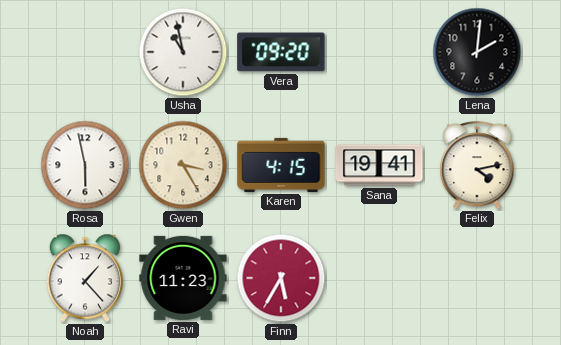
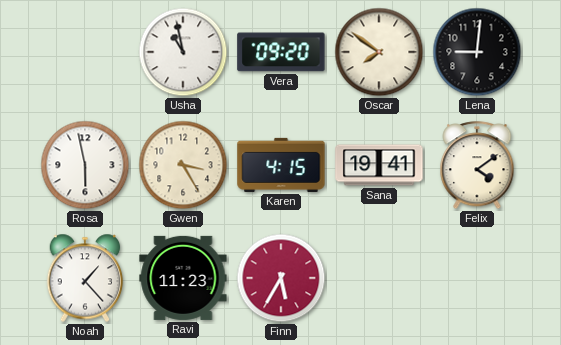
Oscar: none -> 7:51 (379, 52)
Lena: 2:01 -> 9:01 (477, 52)
Felix: 4:13 -> 4:09 (477, 166)
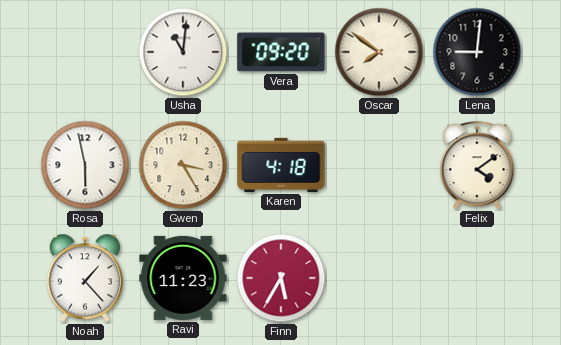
Usha: 10:58 -> 11:01 (183, 52)
Karen: 4:15 -> 4:18 (281, 165)
Sana: 19:41 -> none (379, 165)
